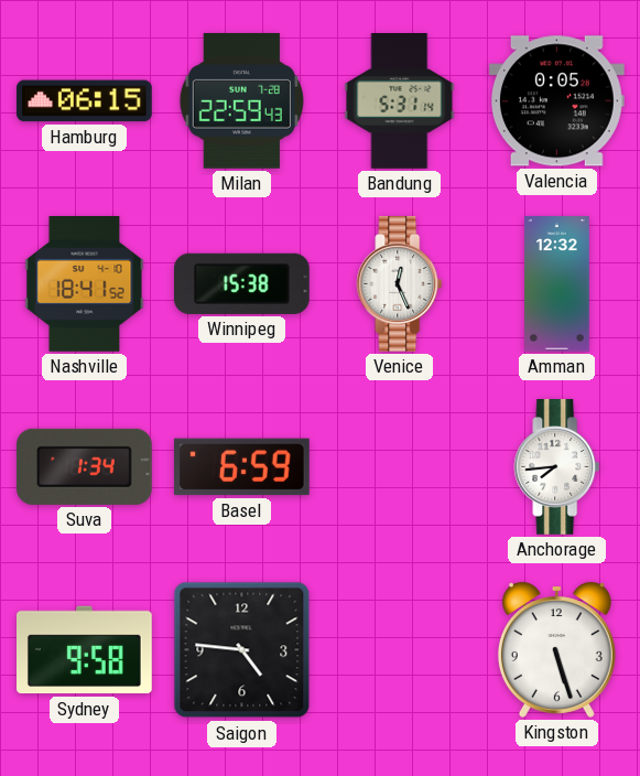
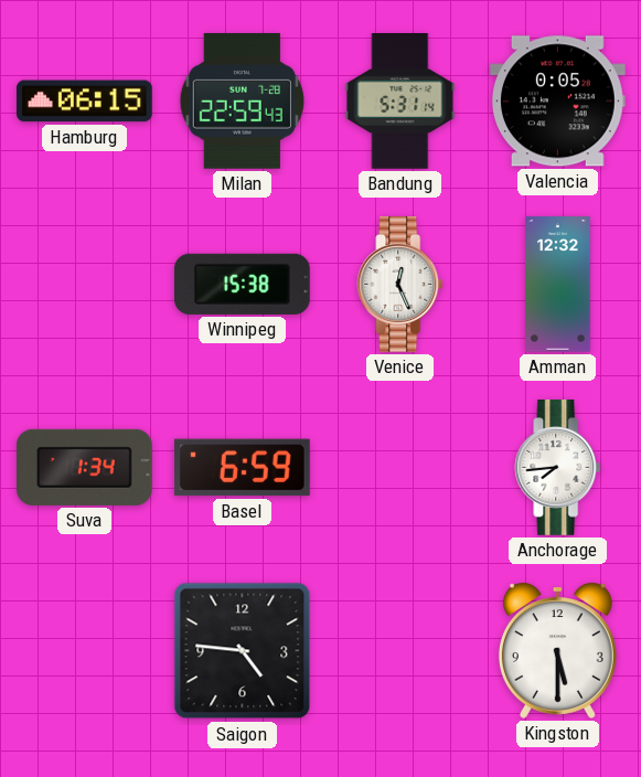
Nashville: 18:41 -> none (85, 284)
Sydney: 9:58 -> none (85, 650)
Kingston: 5:27 -> 5:30 (557, 650)
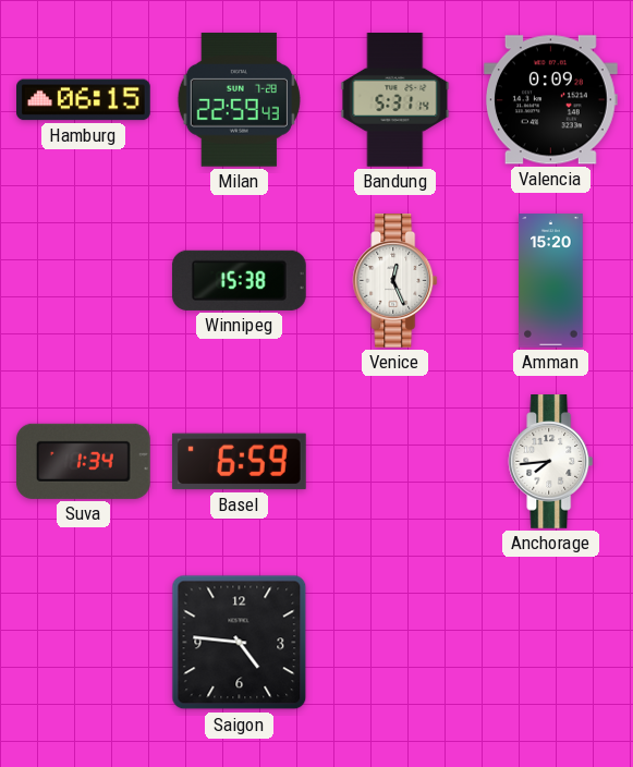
Valencia: 0:05 -> 0:09 (551, 100)
Amman: 12:32 -> 15:20 (551, 281)
Kingston: 5:30 -> none (557, 650)
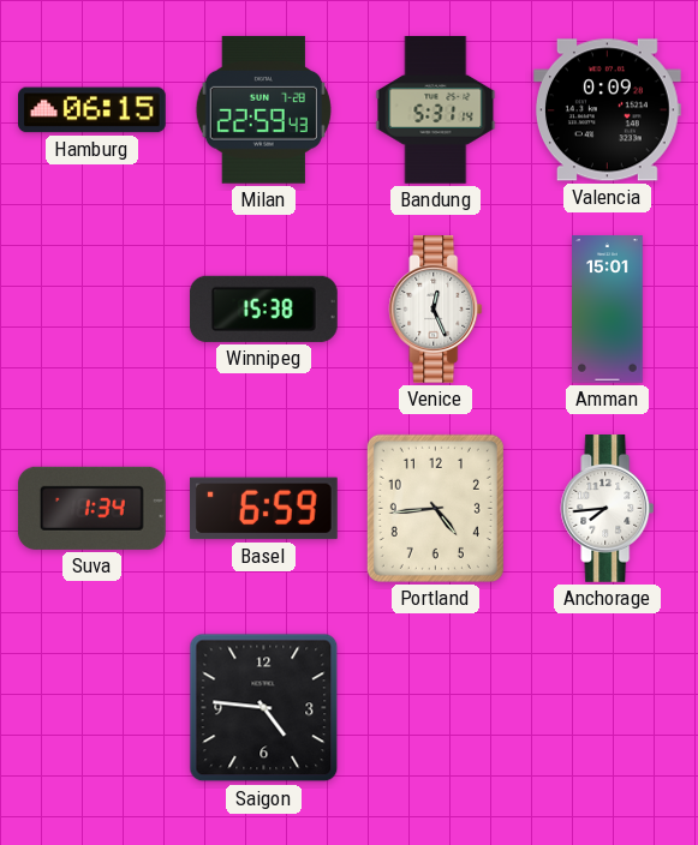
Amman: 15:20 -> 15:01 (608, 310)
Portland: none -> 4:44 (435, 508)
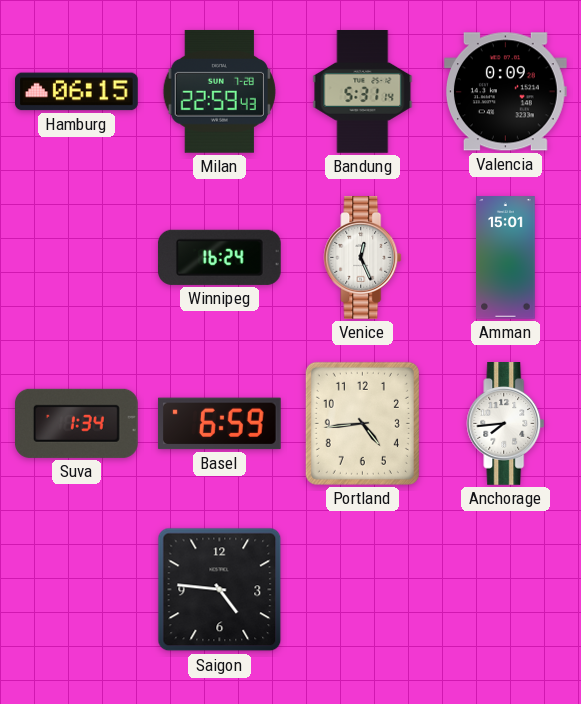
Winnipeg: 15:38 -> 16:24 (219, 257)
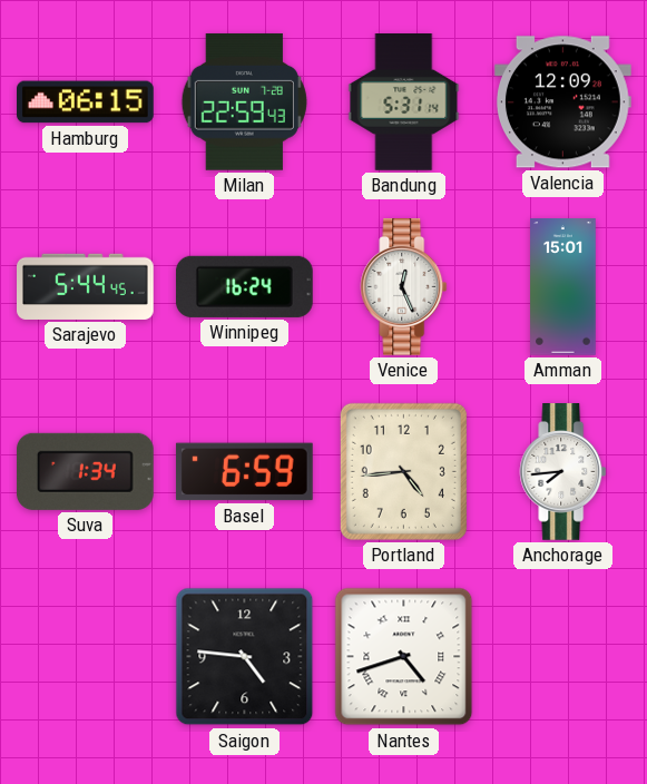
Valencia: 0:09 -> 12:09 (563, 102)
Sarajevo: none -> 5:44 (86, 286)
Nantes: none -> 4:42 (404, 657)
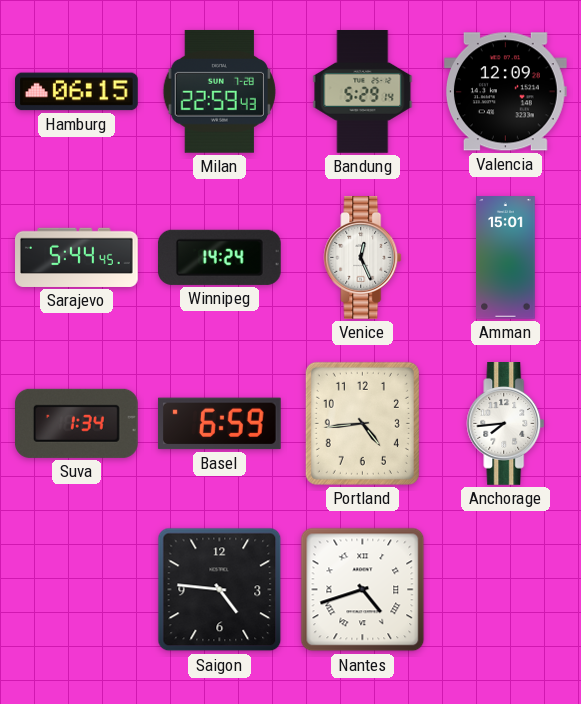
Bandung: 5:31 -> 5:29 (363, 92)
Winnipeg: 16:24 -> 14:24 (219, 257)
